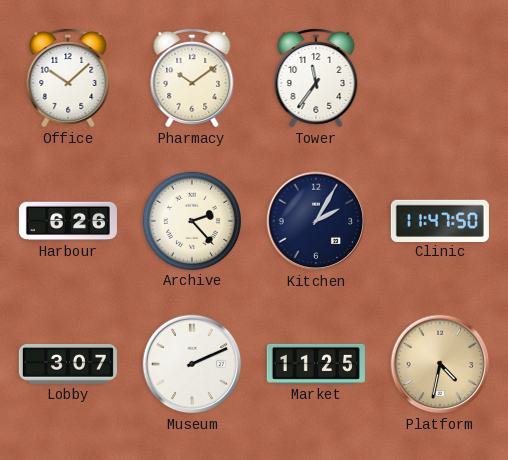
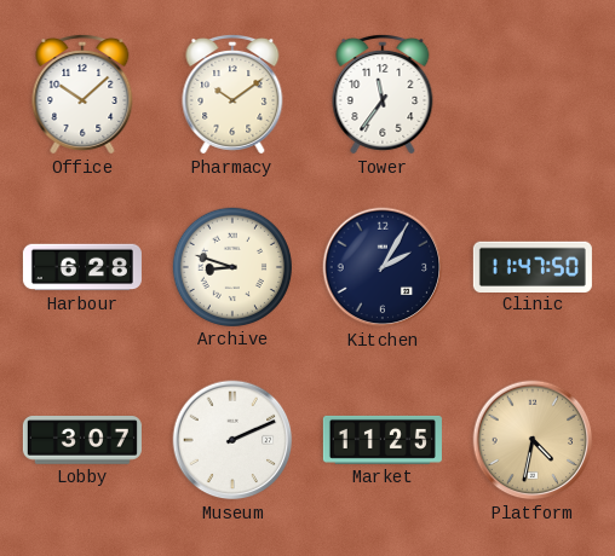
Harbour: 6:26 -> 6:28 (82, 267)
Archive: 2:23 -> 8:48 (232, 267)
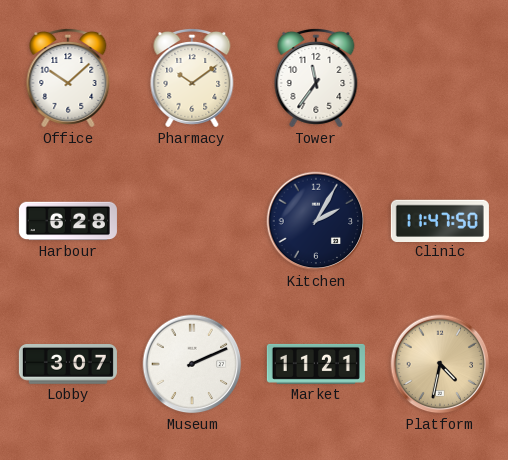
Archive: 8:48 -> none (232, 267)
Market: 11:25 -> 11:21 (316, 364)
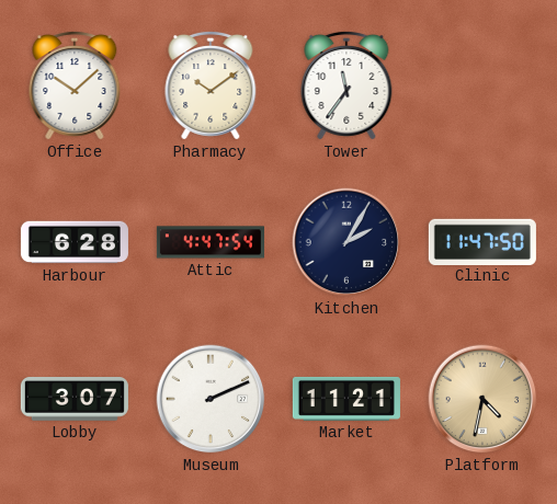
Attic: none -> 4:47 (211, 242)
